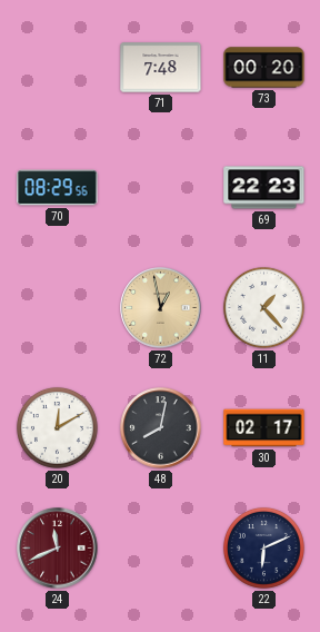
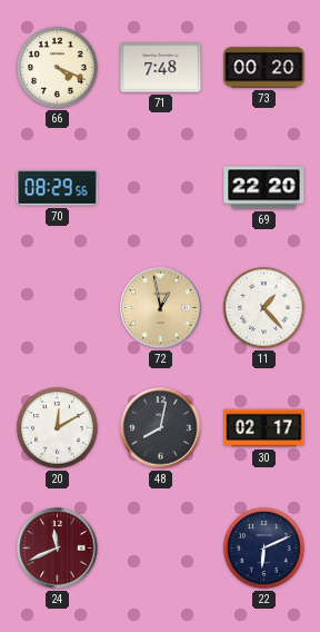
66: none -> 4:19 (57, 67)
69: 22:23 -> 22:20 (264, 188)
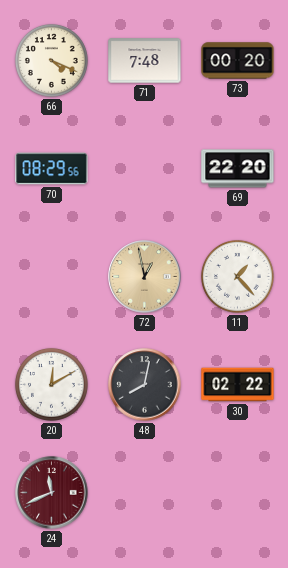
30: 02:17 -> 02:22 (238, 385)
22: 6:11 -> none (263, 547)
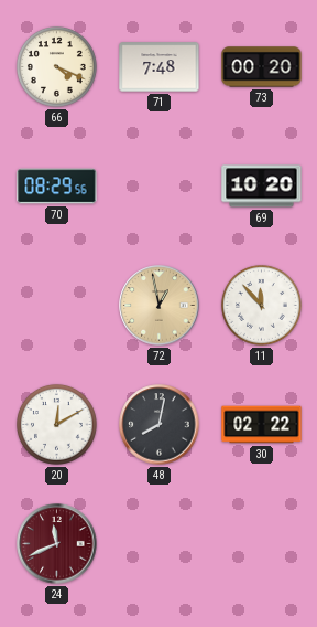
69: 22:20 -> 10:20 (262, 187)
11: 1:23 -> 11:53 (261, 305)
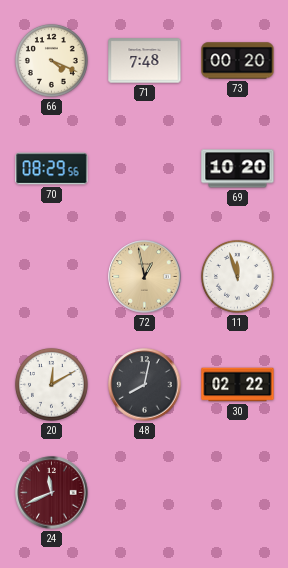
11: 11:53 -> 11:57 (237, 276)
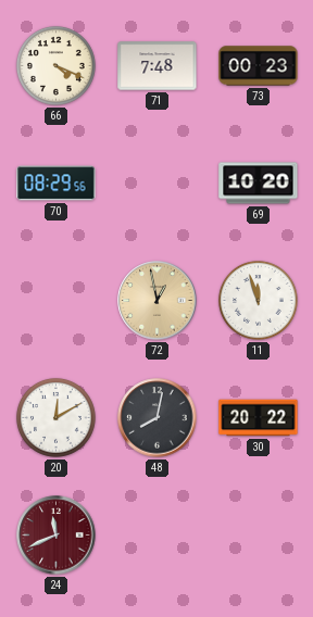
73: 00:20 -> 00:23 (259, 66)
30: 02:22 -> 20:22 (259, 418)
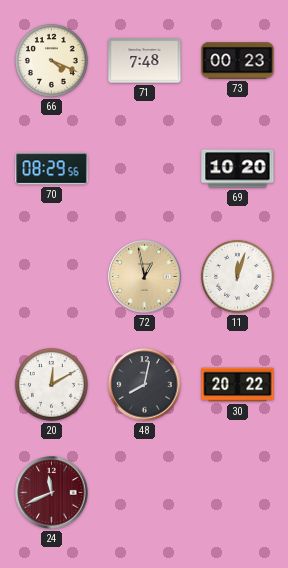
11: 11:57 -> 12:03 (237, 276)
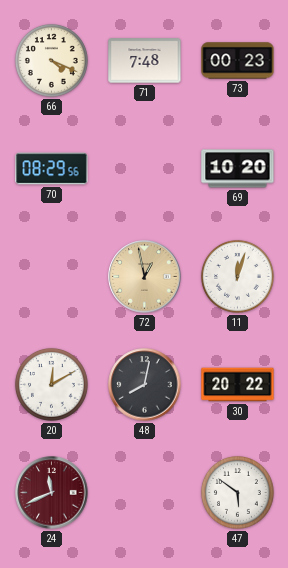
47: none -> 5:51 (237, 492)
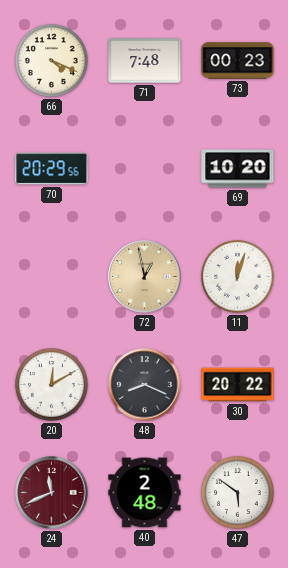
70: 08:29 -> 20:29 (52, 169)
48: 8:02 -> 8:19 (145, 385)
40: none -> 2:48 (145, 493)
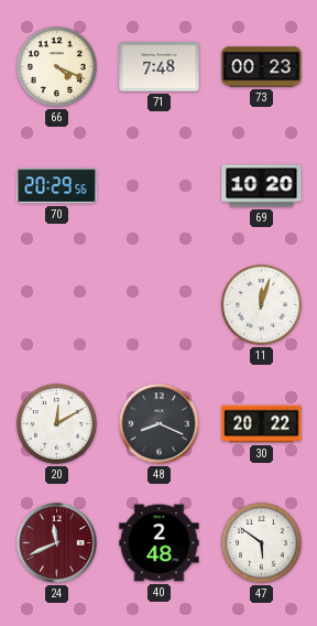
72: 12:58 -> none (145, 277)
